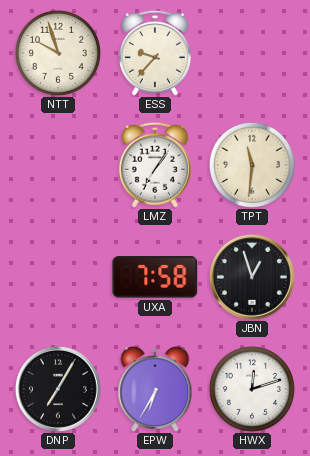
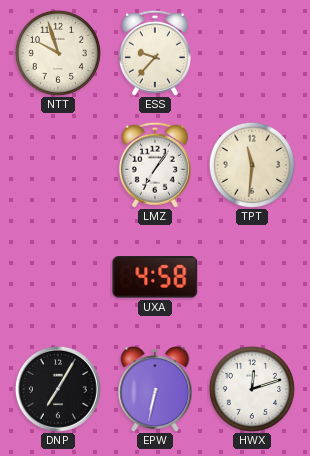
UXA: 7:58 -> 4:58 (155, 277)
JBN: 12:57 -> none (252, 277)
EPW: 6:35 -> 6:32 (155, 389)
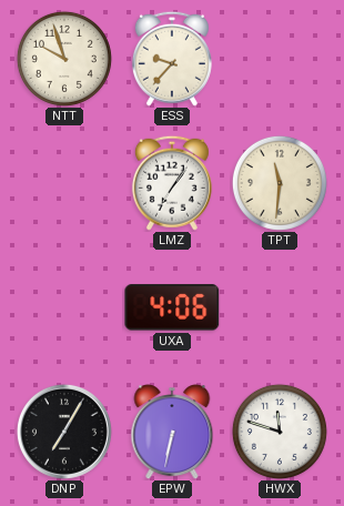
UXA: 4:58 -> 4:06 (172, 307)
HWX: 12:12 -> 11:48 (280, 432)
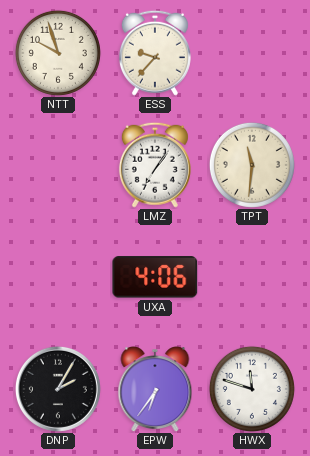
DNP: 7:05 -> 2:05 (58, 389)
EPW: 6:32 -> 6:36 (155, 389)
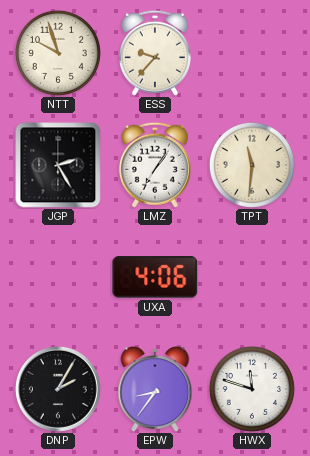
JGP: none -> 2:25 (58, 165)
EPW: 6:36 -> 8:36 (155, 389)
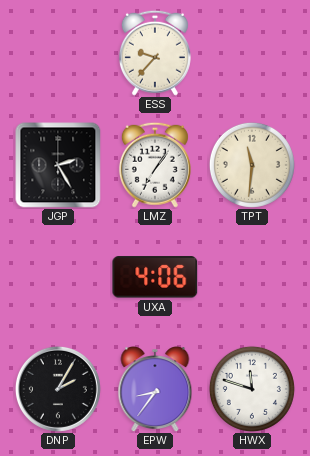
NTT: 9:57 -> none (58, 53)
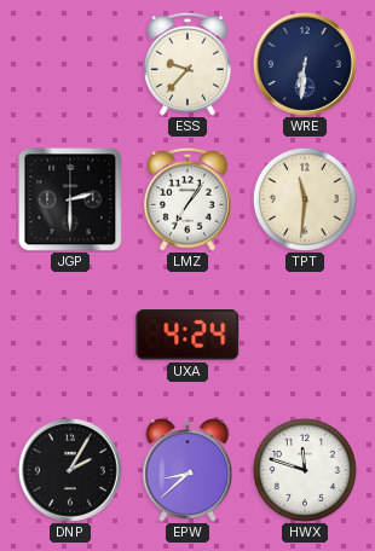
WRE: none -> 6:31 (305, 64)
JGP: 2:25 -> 2:30 (70, 199)
UXA: 4:06 -> 4:24 (187, 335)
EPW: 8:36 -> 8:38 (187, 470)
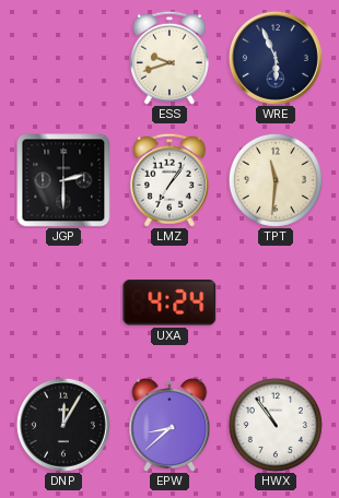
ESS: 9:37 -> 9:42 (169, 58)
WRE: 6:31 -> 5:56 (276, 58)
DNP: 2:05 -> 12:05 (63, 425)
HWX: 11:48 -> 10:54 (276, 425)
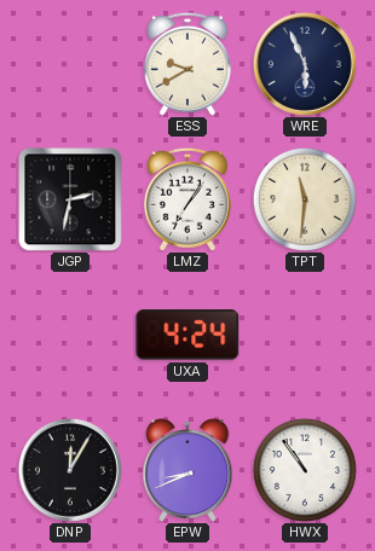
ESS: 9:42 -> 9:40 (187, 64)
JGP: 2:30 -> 2:32 (70, 199)
EPW: 8:38 -> 8:41 (187, 470)
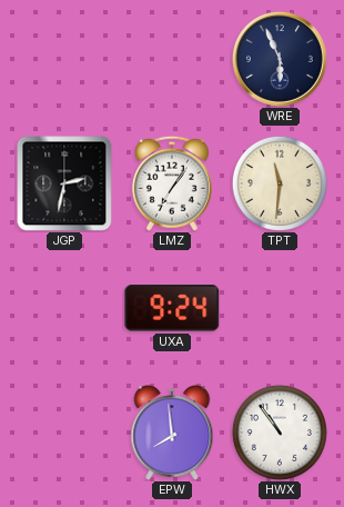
ESS: 9:40 -> none (187, 64)
UXA: 4:24 -> 9:24 (172, 308)
DNP: 12:05 -> none (70, 470)
EPW: 8:41 -> 7:59 (172, 433)
